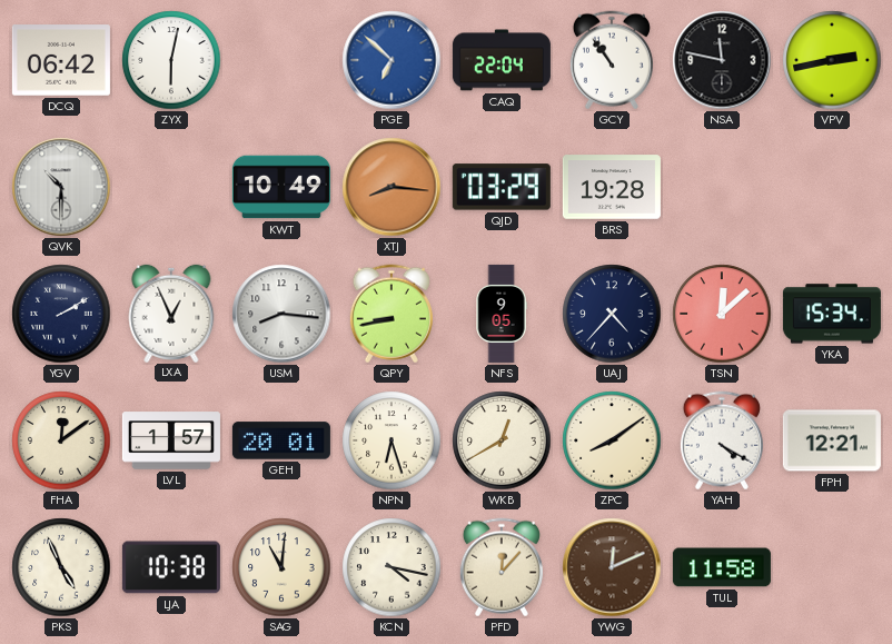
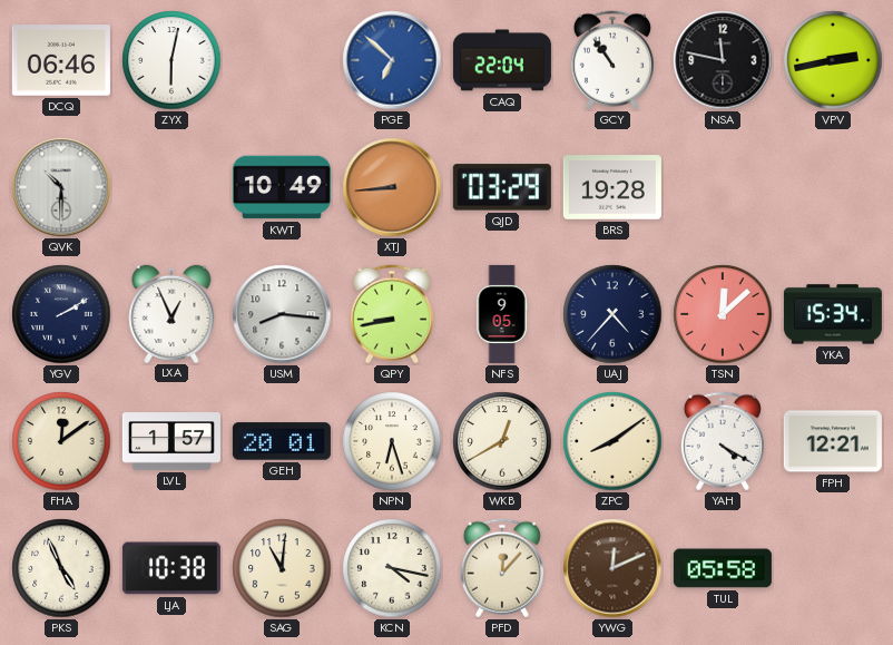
DCQ: 06:42 -> 06:46 (61, 60)
XTJ: 8:16 -> 8:44 (392, 187)
TUL: 11:58 -> 05:58 (723, 568)
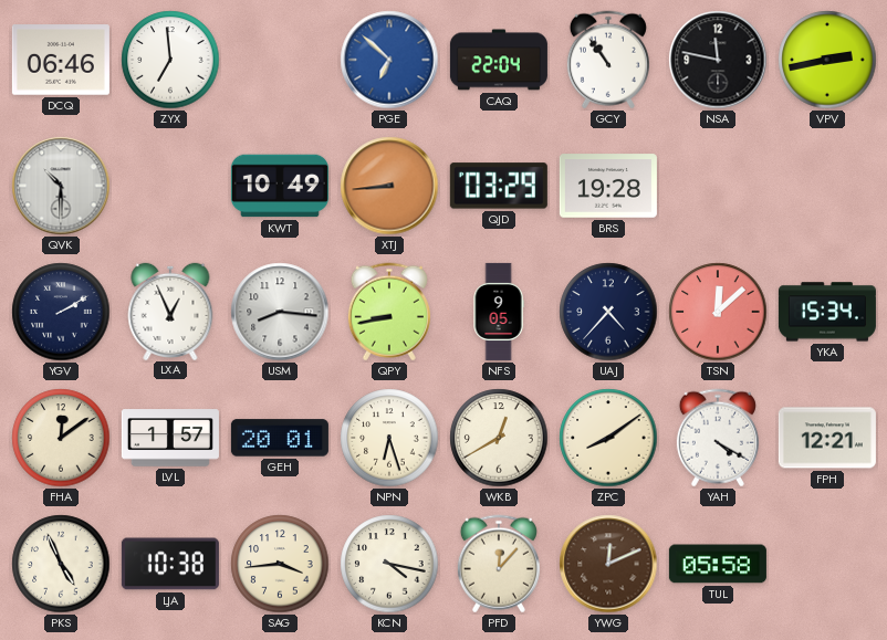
ZYX: 6:02 -> 6:59 (170, 60)
SAG: 11:01 -> 3:44 (280, 564)
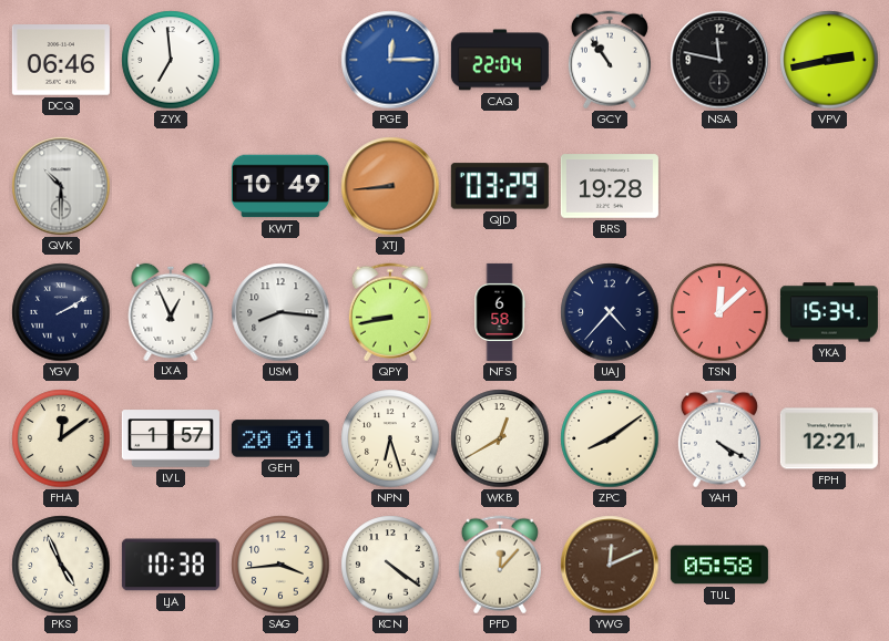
PGE: 6:52 -> 12:15 (390, 60)
NFS: 9:05 -> 6:58 (500, 312)
KCN: 4:17 -> 4:21 (390, 565)
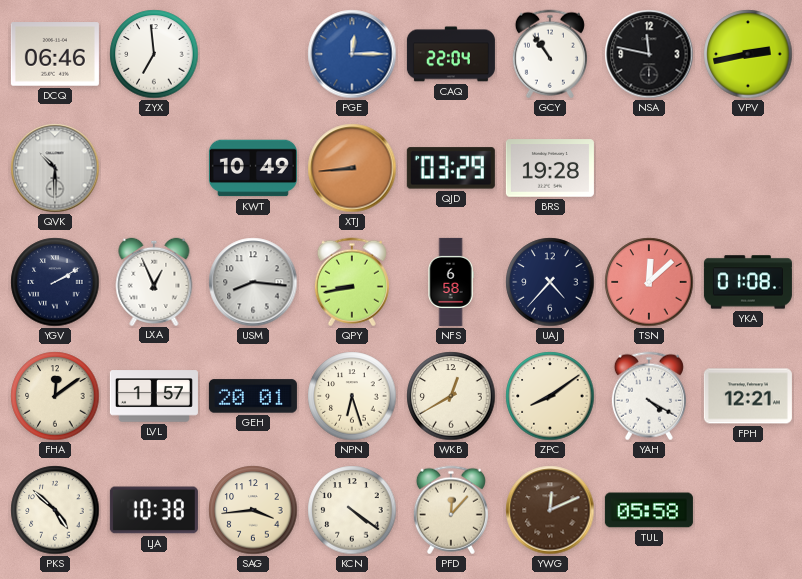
YKA: 15:34 -> 01:08 (748, 282)
PKS: 4:56 -> 4:52 (55, 510)
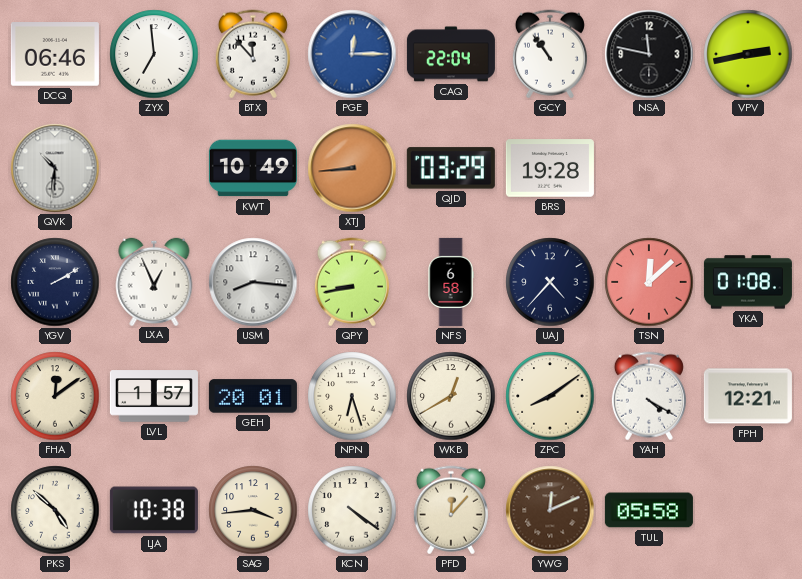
BTX: none -> 11:53 (253, 54)
QVK: 10:30 -> 10:31 (55, 168)
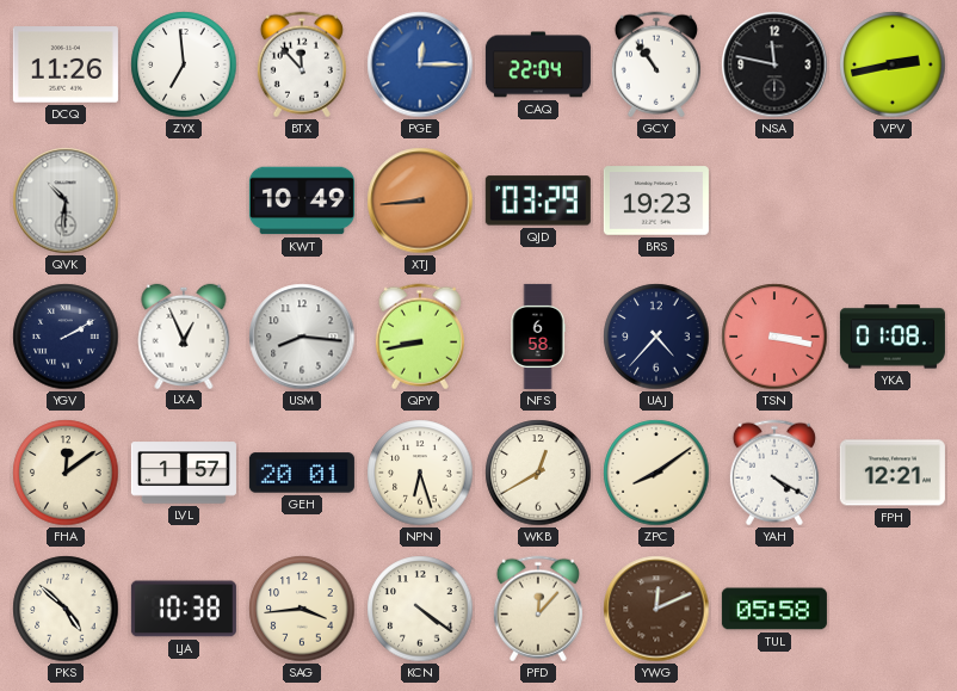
DCQ: 06:46 -> 11:26 (66, 64)
BRS: 19:28 -> 19:23 (656, 200)
TSN: 12:08 -> 3:17 (774, 337)
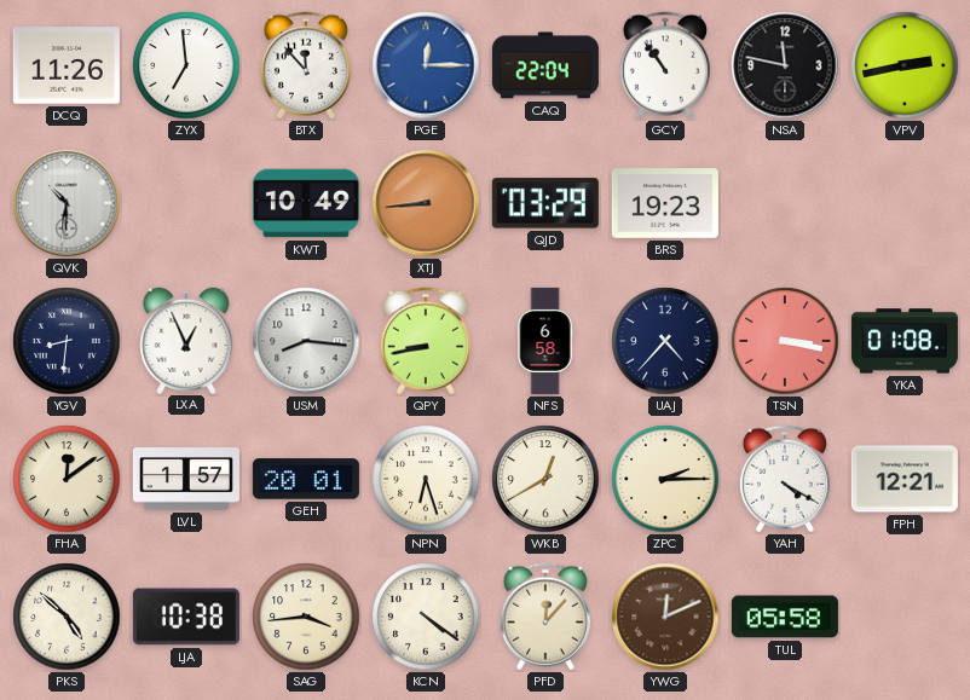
YGV: 2:10 -> 8:31 (67, 341)
ZPC: 8:09 -> 2:15 (665, 479)
